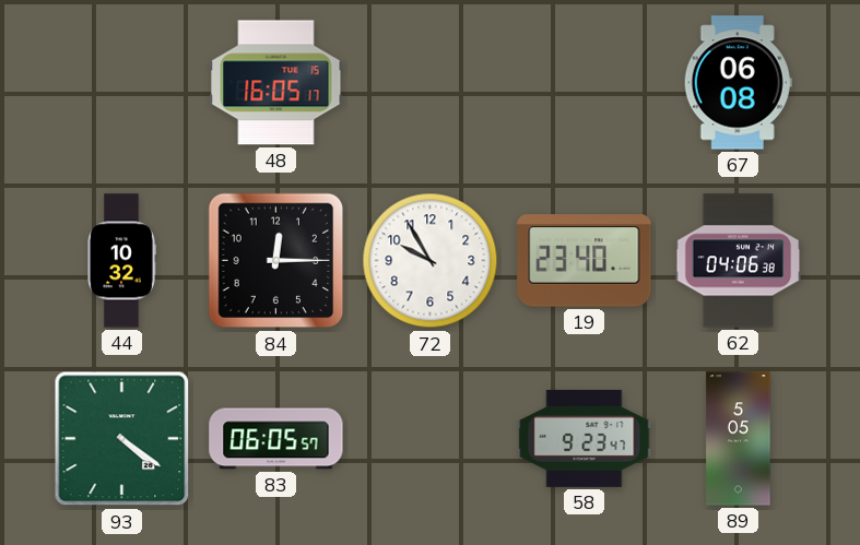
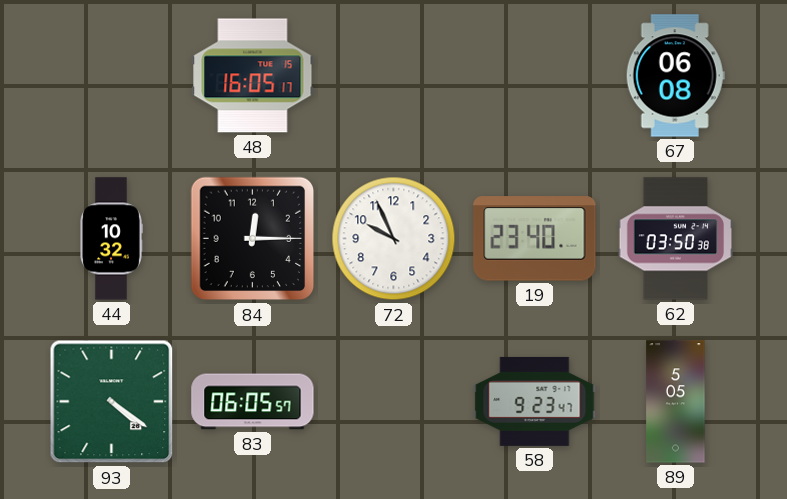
72: 9:55 -> 9:56 (394, 239)
62: 04:06 -> 03:50 (676, 239)
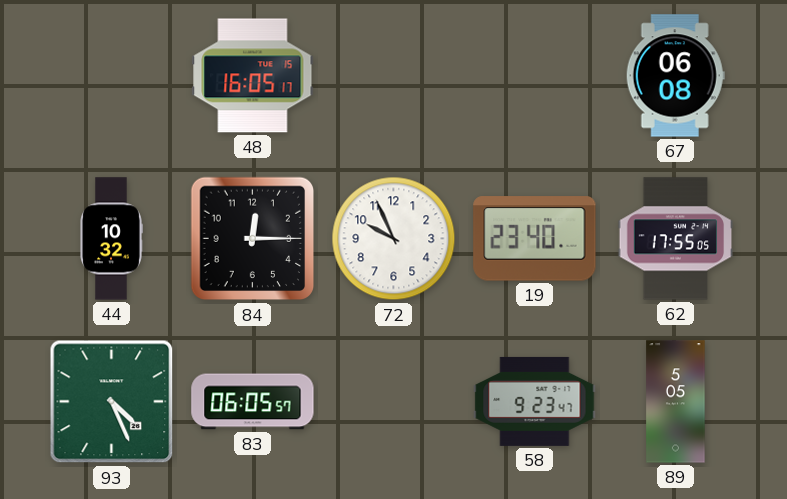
62: 03:50 -> 17:55 (676, 239)
93: 4:21 -> 4:26 (112, 402)
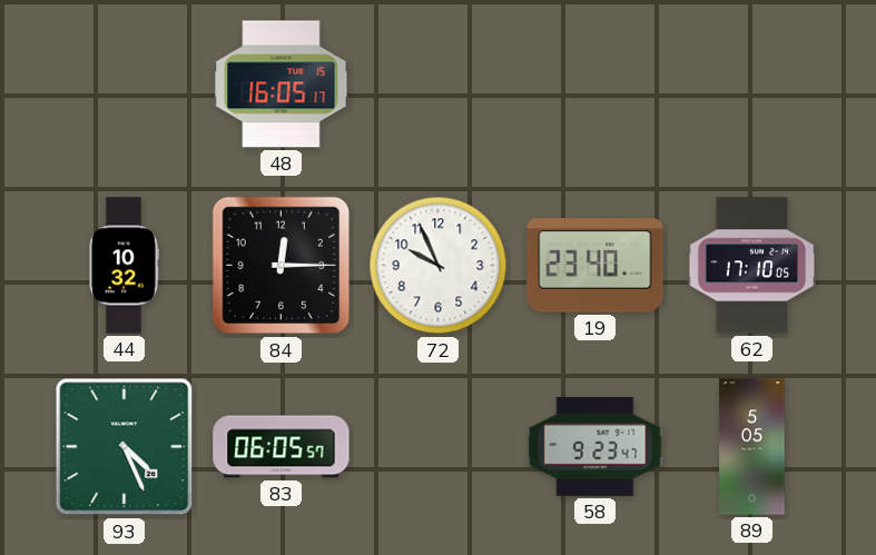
67: 06:08 -> none (675, 76)
62: 17:55 -> 17:10 (752, 266)
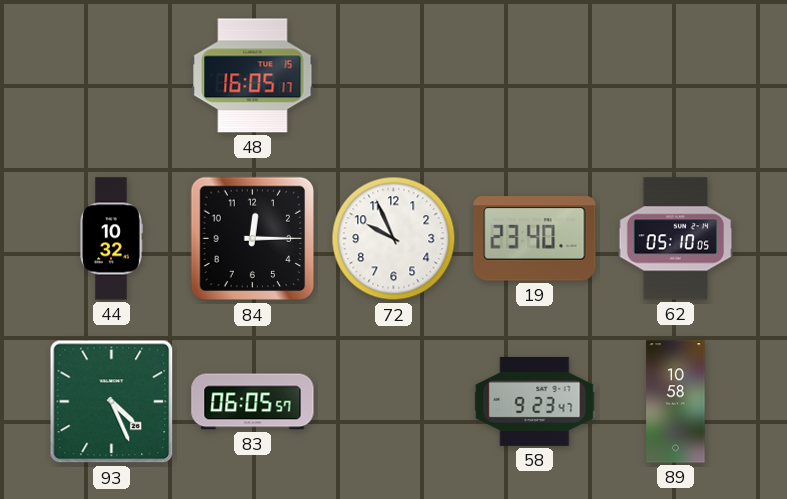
62: 17:10 -> 05:10 (676, 239)
89: 5:05 -> 10:58 (676, 402)
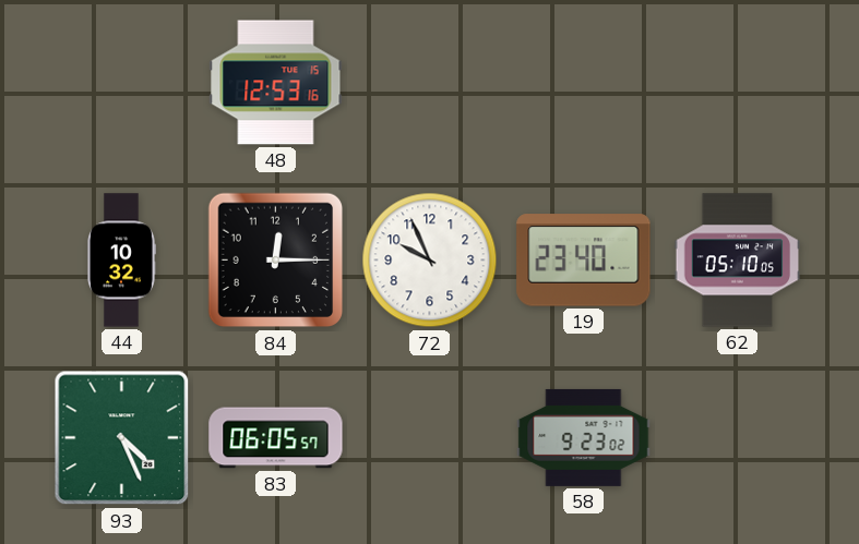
48: 16:05 -> 12:53 (276, 83)
58: 9:23:47 -> 9:23:02 (584, 437)
89: 10:58 -> none (676, 402)
